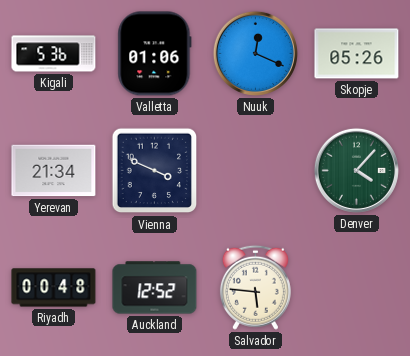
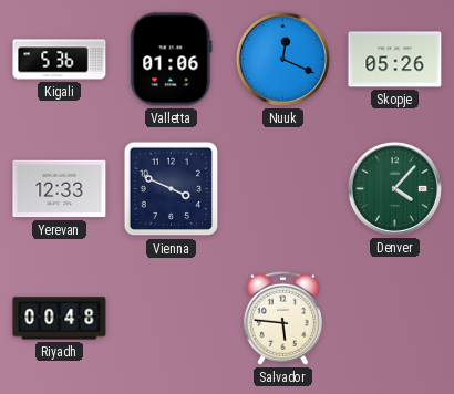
Yerevan: 21:34 -> 12:33 (60, 189)
Auckland: 12:52 -> none (155, 288)
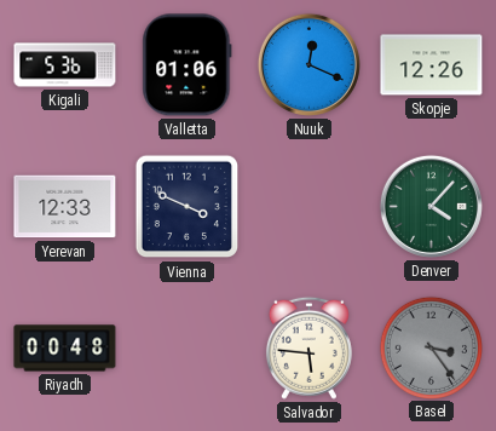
Skopje: 05:26 -> 12:26 (432, 65)
Basel: none -> 3:24 (431, 347)
